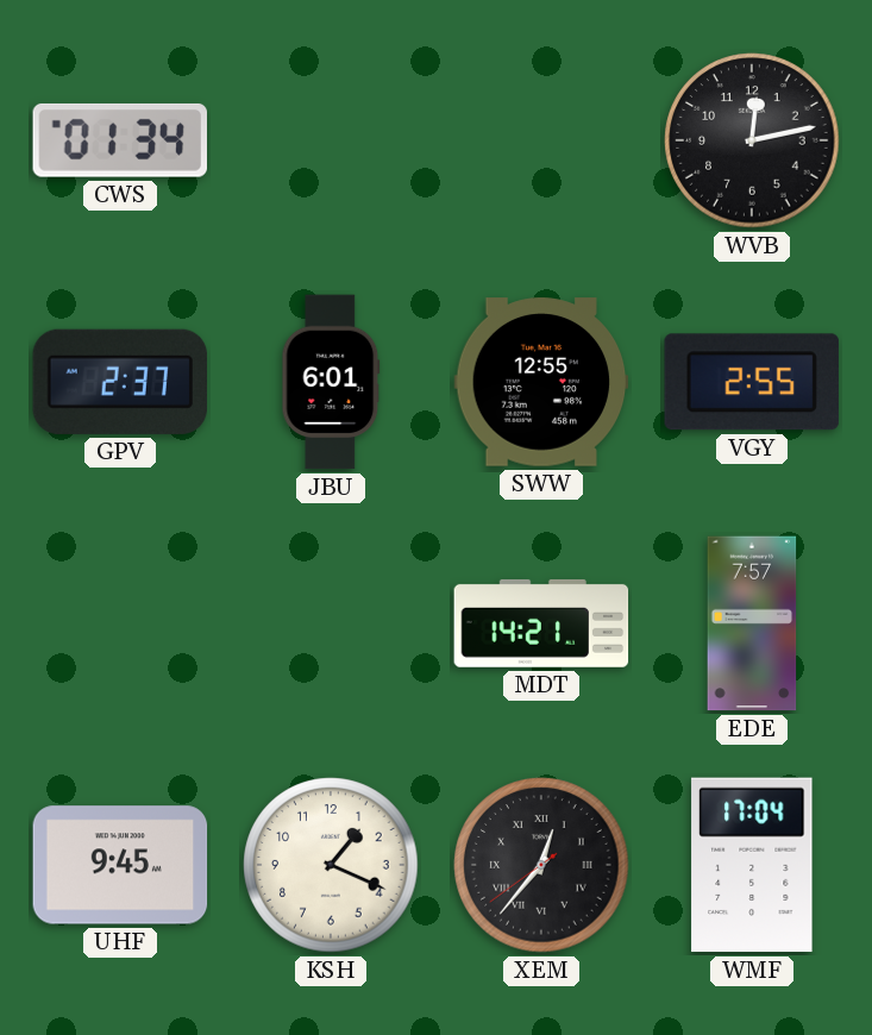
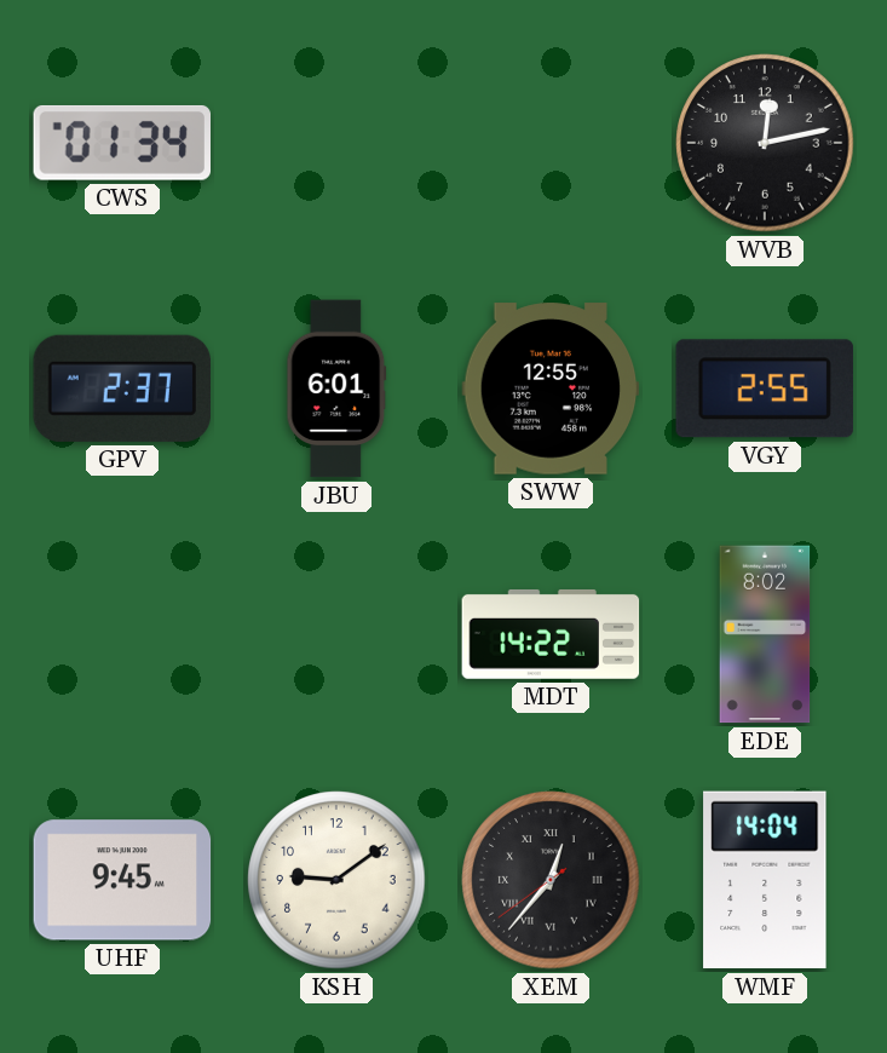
MDT: 14:21 -> 14:22 (551, 634)
EDE: 7:57 -> 8:02 (765, 634)
KSH: 1:19 -> 9:09 (336, 880)
WMF: 17:04 -> 14:04 (765, 880)
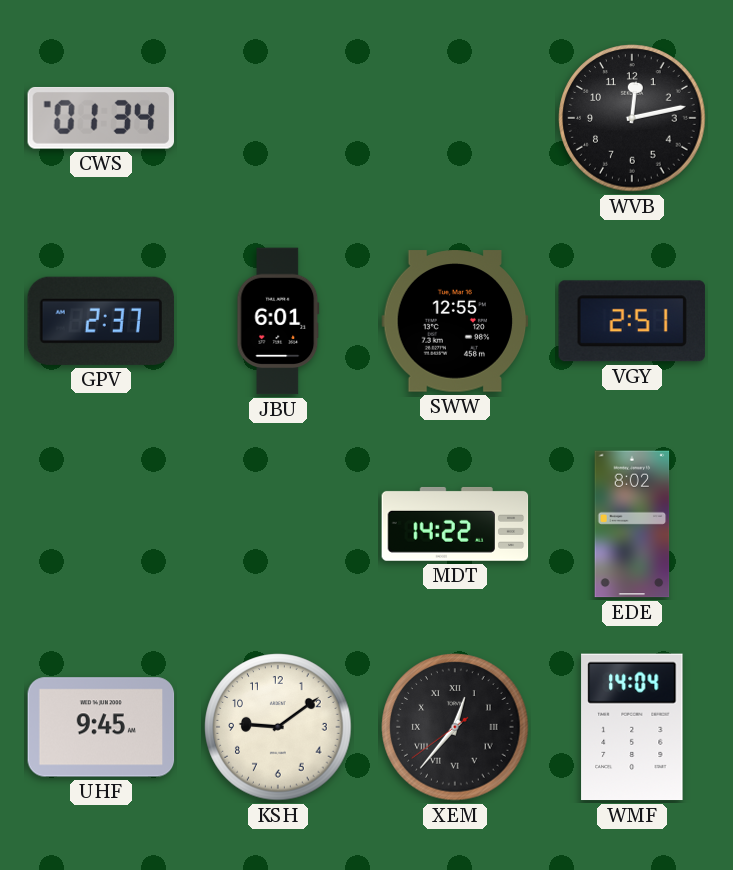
VGY: 2:55 -> 2:51 (632, 321)
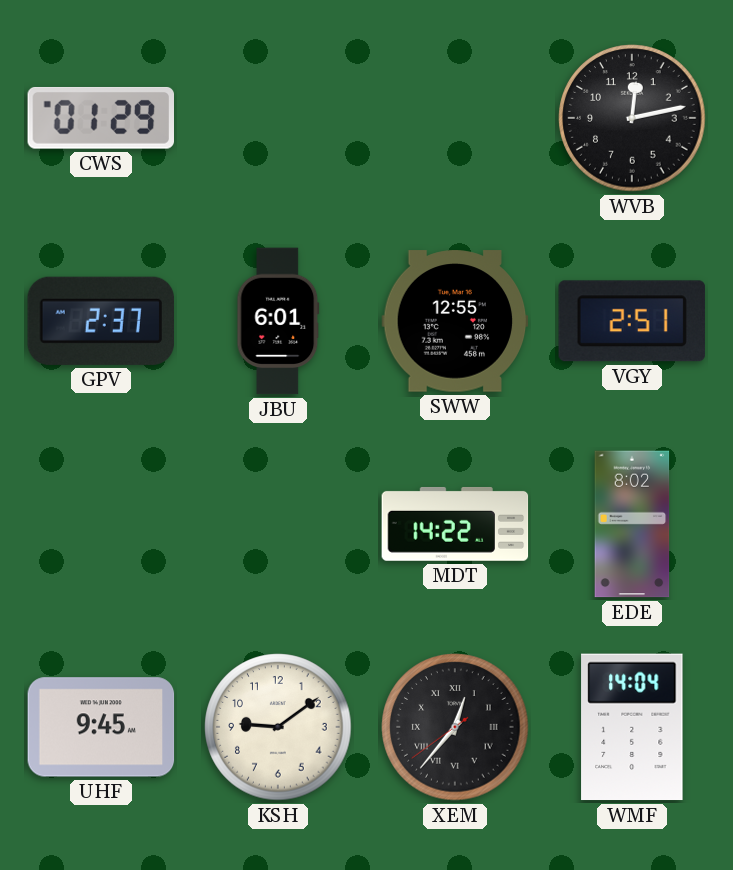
CWS: 01:34 -> 01:29 (100, 118)
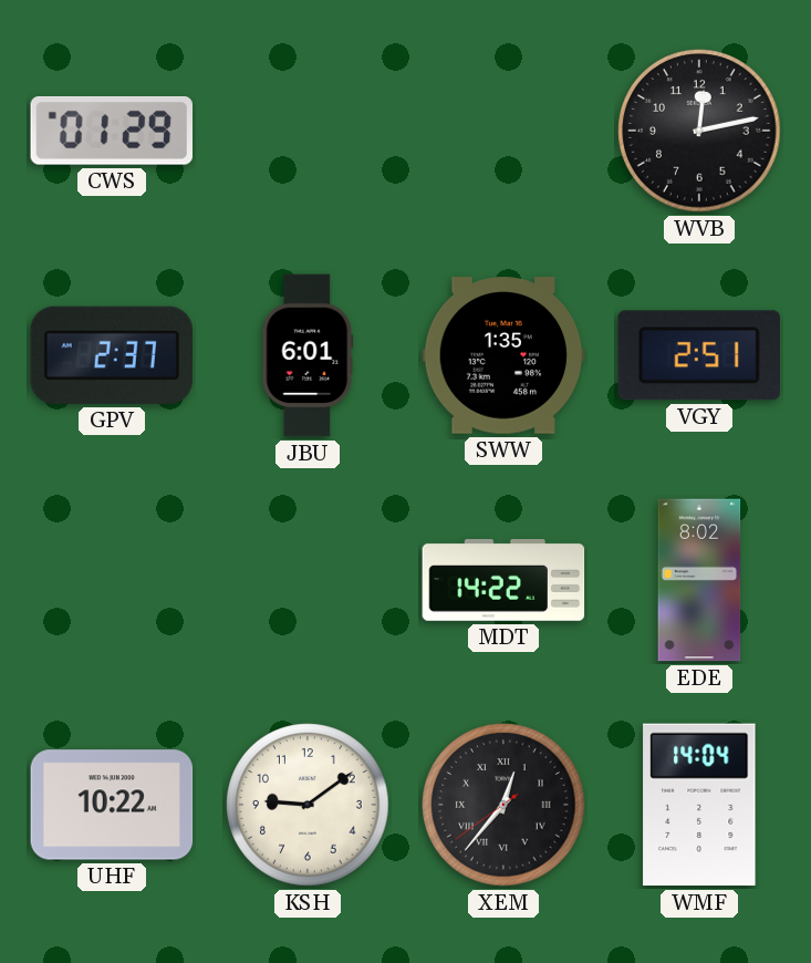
SWW: 12:55 -> 1:35 (503, 355)
UHF: 9:45 -> 10:22 (112, 805)
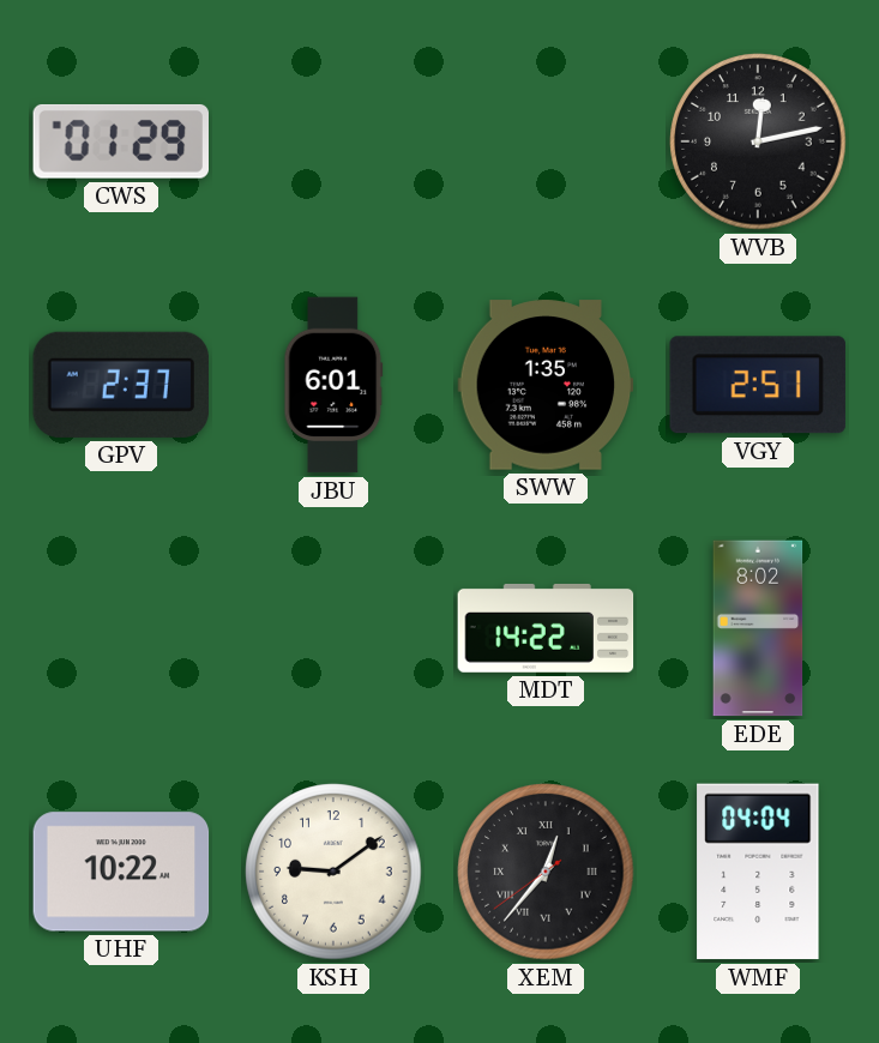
WMF: 14:04 -> 04:04 (758, 872)
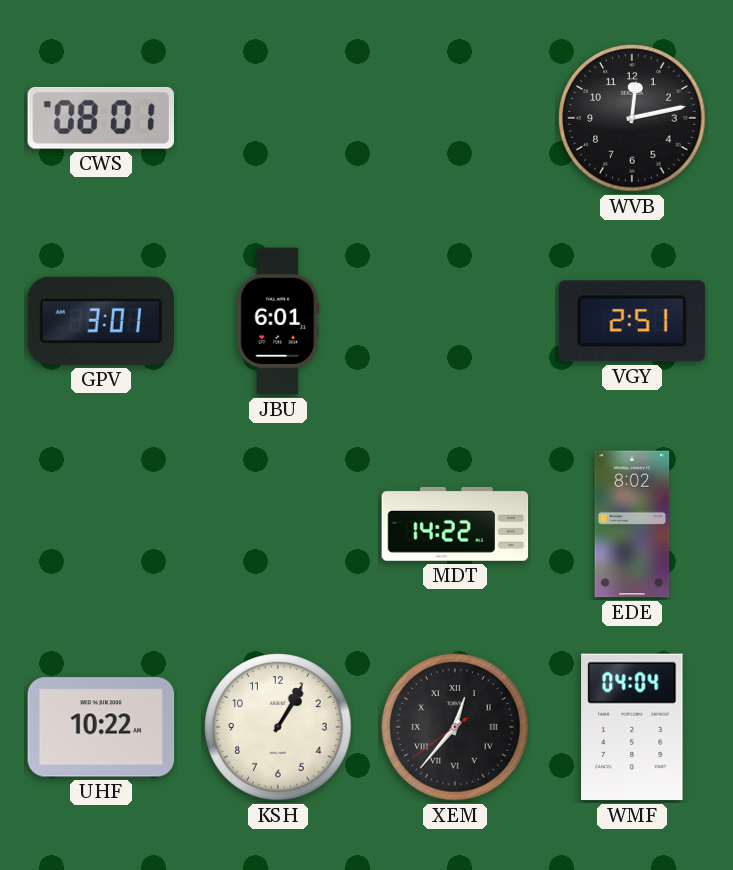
CWS: 01:29 -> 08:01 (100, 118)
GPV: 2:37 -> 3:01 (100, 321)
SWW: 1:35 -> none (546, 385)
KSH: 9:09 -> 1:05 (278, 727)
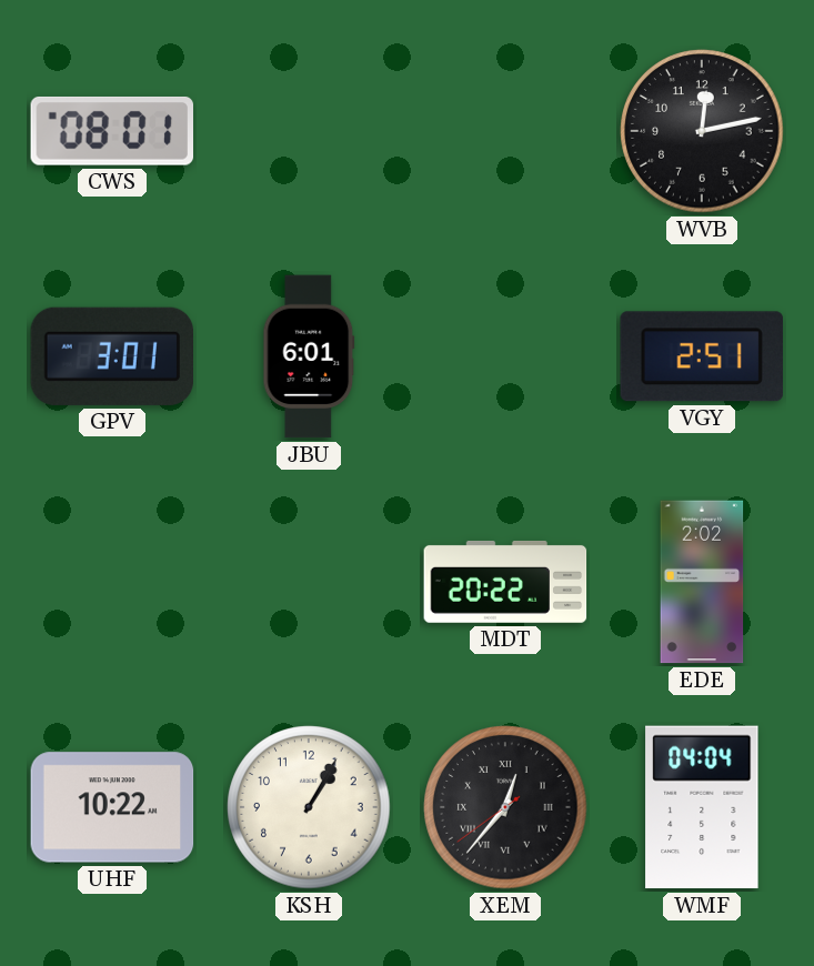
MDT: 14:22 -> 20:22 (505, 582)
EDE: 8:02 -> 2:02 (702, 582)
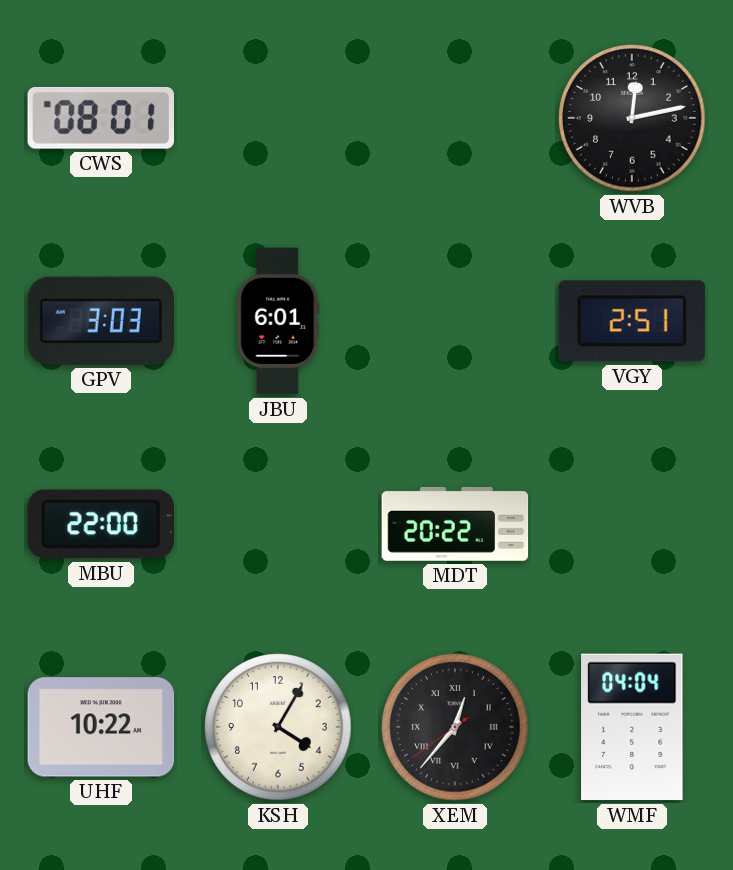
GPV: 3:01 -> 3:03 (100, 321)
MBU: none -> 22:00 (101, 524)
EDE: 2:02 -> none (702, 582)
KSH: 1:05 -> 4:05 (278, 727)
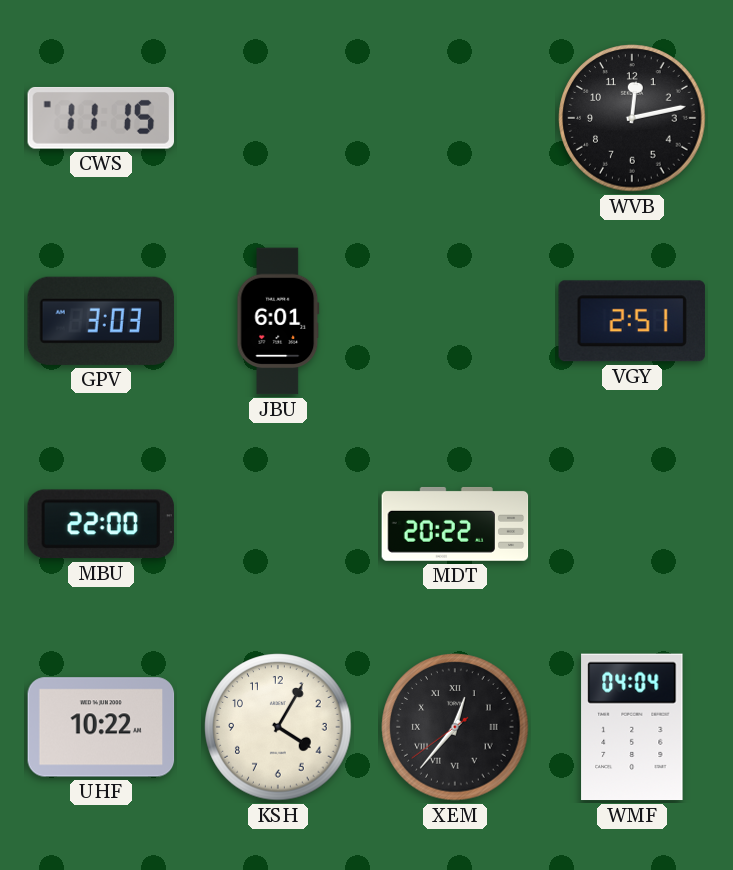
CWS: 08:01 -> 11:15 (100, 118)
